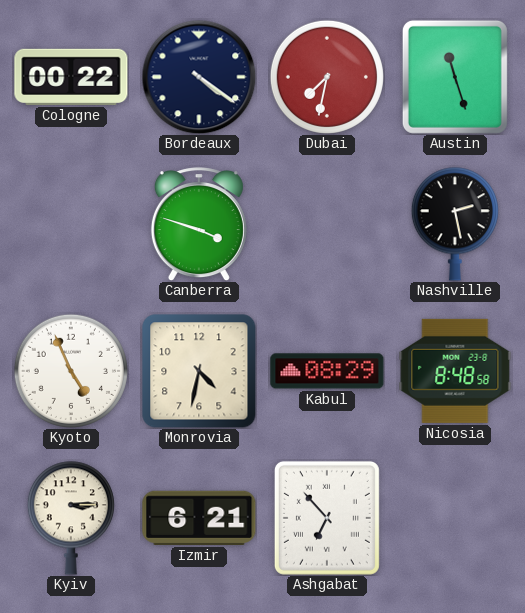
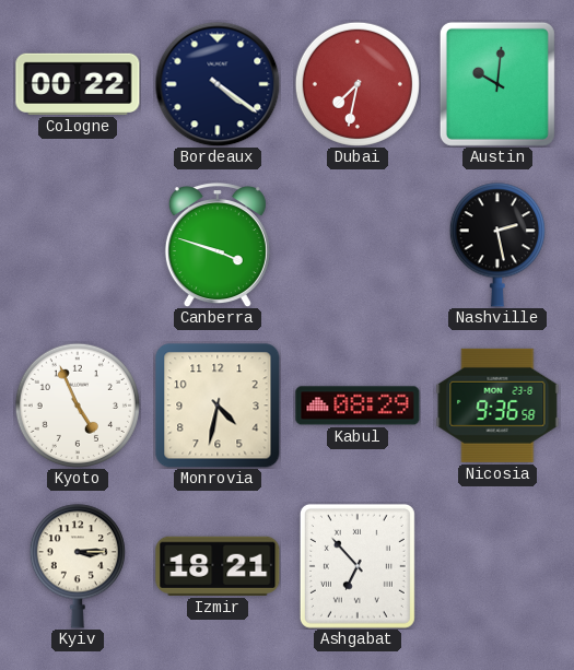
Austin: 11:27 -> 10:01 (497, 84)
Nicosia: 8:48 -> 9:36 (497, 405)
Izmir: 6:21 -> 18:21 (218, 566)
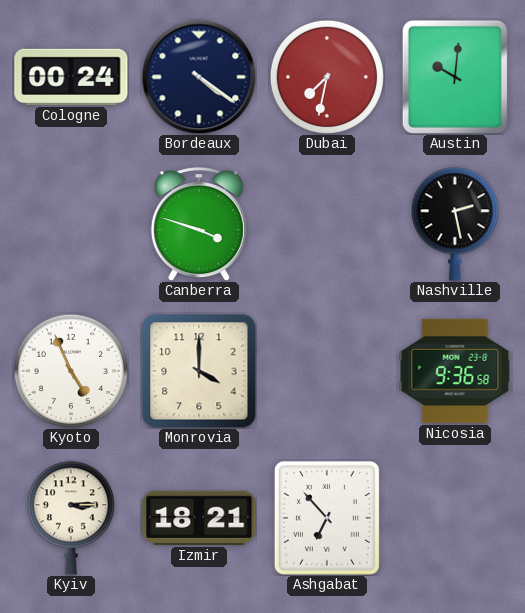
Cologne: 00:22 -> 00:24 (71, 77)
Monrovia: 4:32 -> 4:00 (199, 371)
Kabul: 08:29 -> none (358, 405)
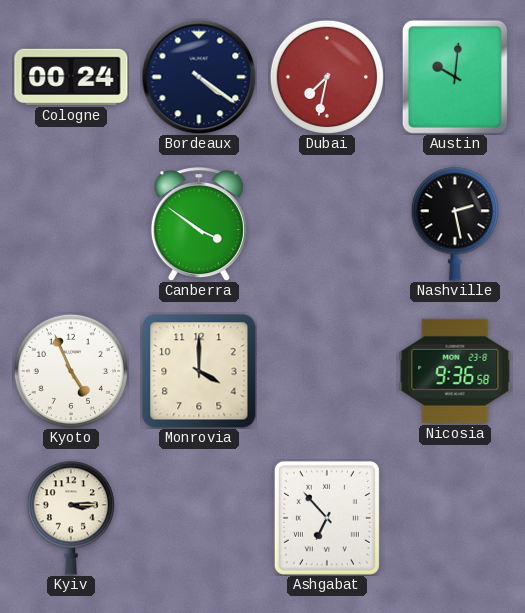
Canberra: 3:48 -> 3:51 (199, 224)
Izmir: 18:21 -> none (199, 518)
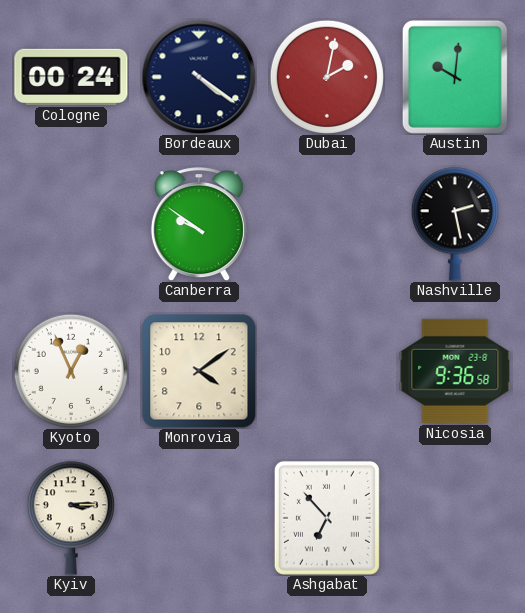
Dubai: 7:32 -> 2:02 (327, 77)
Canberra: 3:51 -> 9:51 (199, 224)
Kyoto: 4:56 -> 12:56 (71, 371)
Monrovia: 4:00 -> 4:09 (199, 371)
